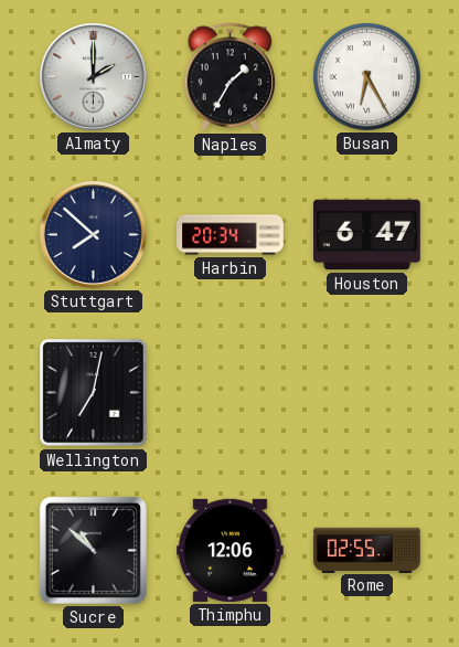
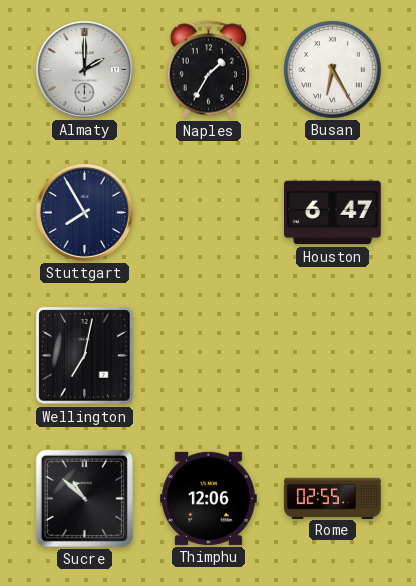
Stuttgart: 7:52 -> 7:55 (84, 212)
Harbin: 20:34 -> none (231, 235)
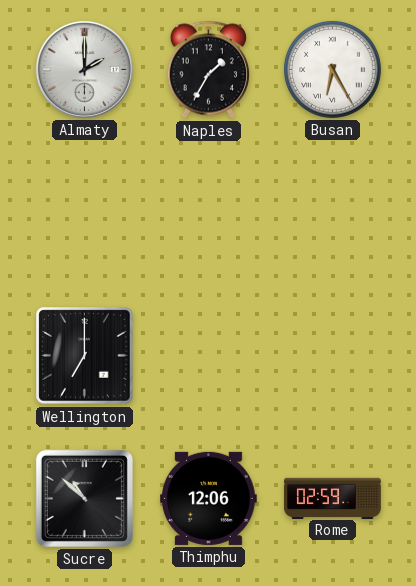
Stuttgart: 7:55 -> none (84, 212)
Houston: 6:47 -> none (333, 213)
Wellington: 7:02 -> 7:00 (85, 356)
Rome: 02:55 -> 02:59 (333, 498)
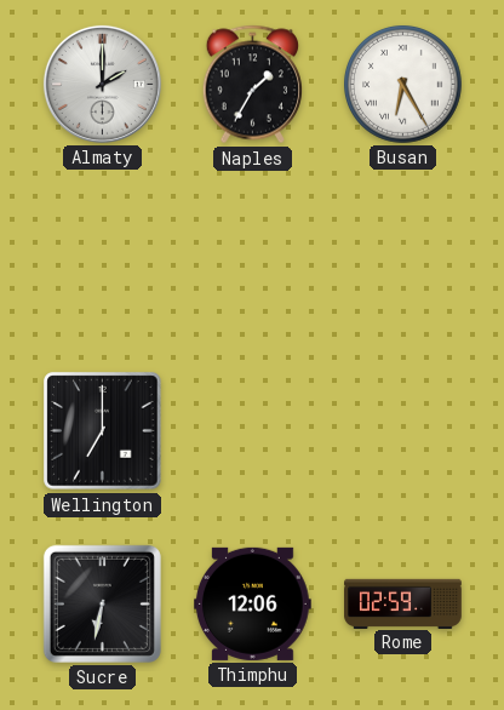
Sucre: 10:52 -> 6:32 (102, 603)
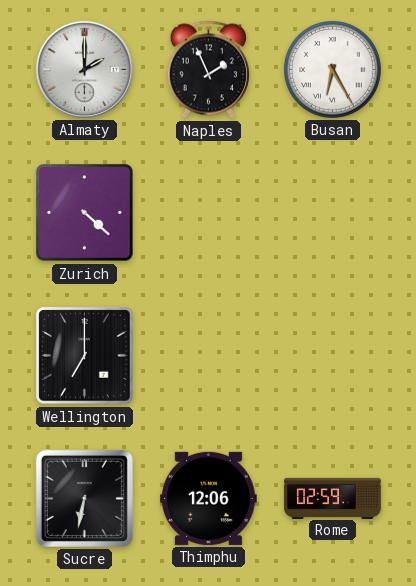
Naples: 1:35 -> 1:56 (208, 70)
Zurich: none -> 4:22 (85, 213)
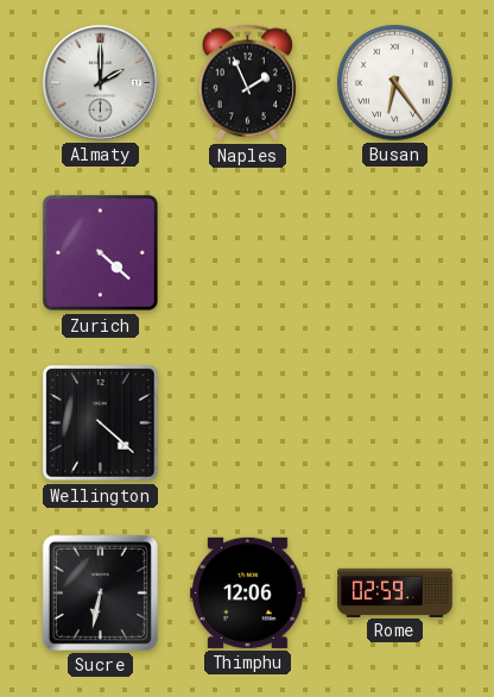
Busan: 6:25 -> 6:24 (395, 83)
Wellington: 7:00 -> 4:22 (101, 423)
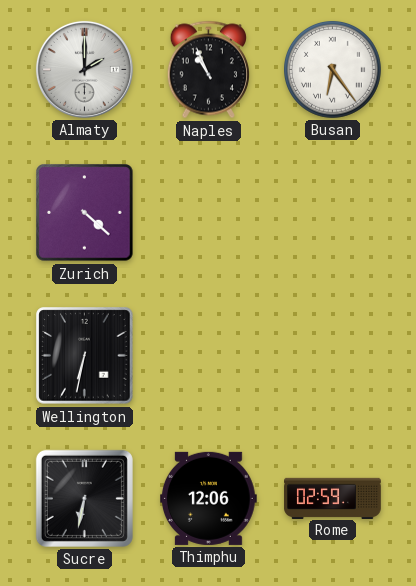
Naples: 1:56 -> 10:56 (208, 70)
Wellington: 4:22 -> 6:32 (85, 356)
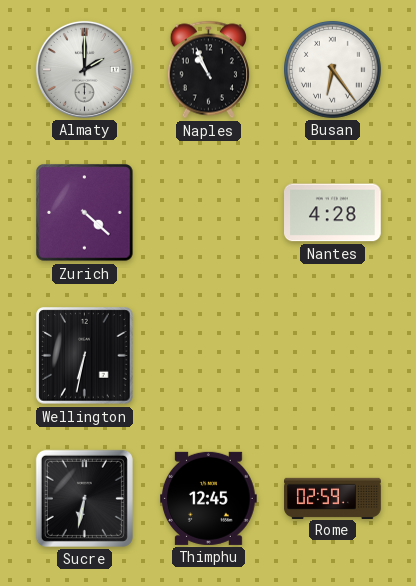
Nantes: none -> 4:28 (333, 213)
Thimphu: 12:06 -> 12:45 (209, 498)
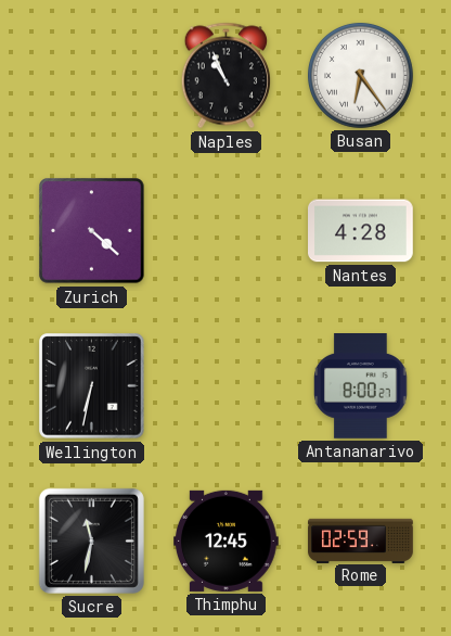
Almaty: 2:00 -> none (84, 69)
Antananarivo: none -> 8:00 (361, 386)
Sucre: 6:32 -> 11:32 (91, 540)
